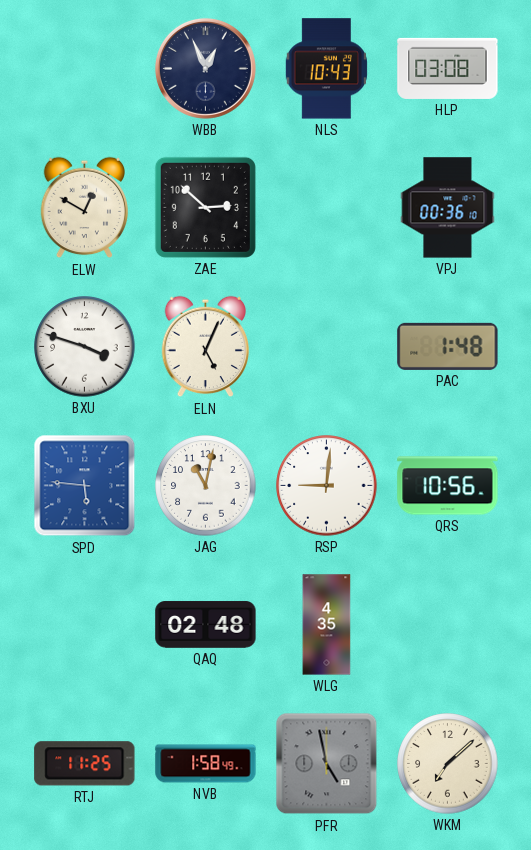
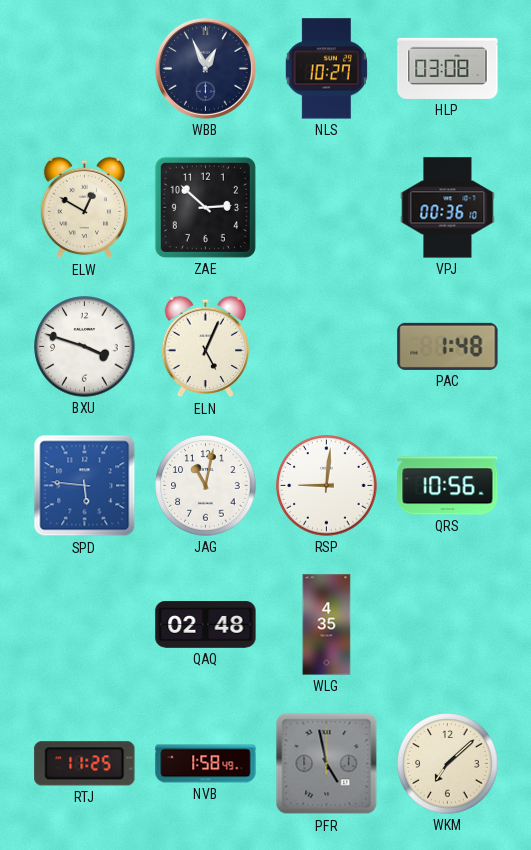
NLS: 10:43 -> 10:27 (326, 69)
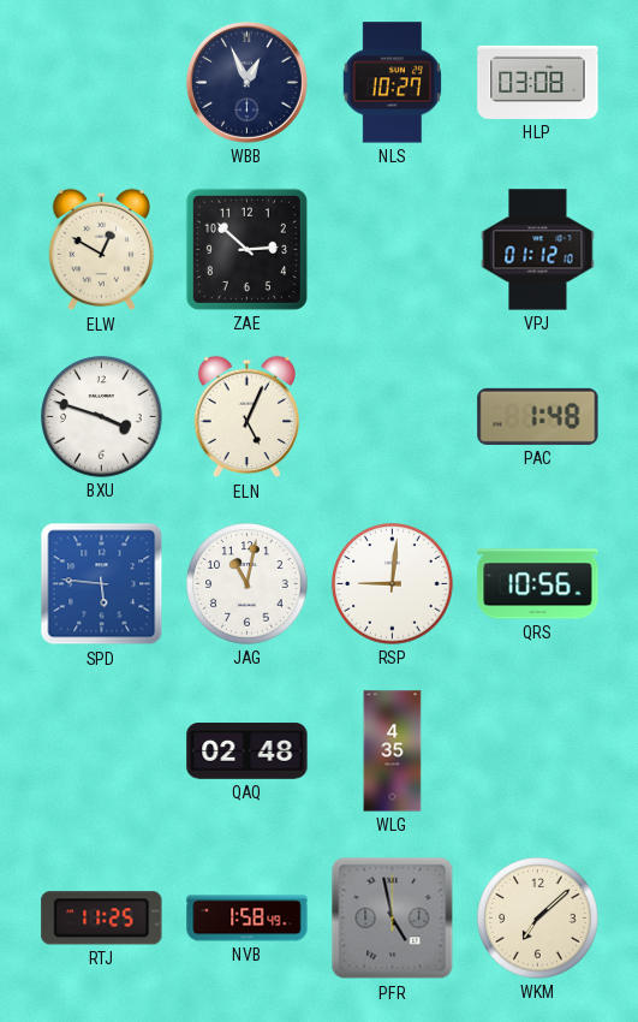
VPJ: 00:36 -> 01:12 (538, 250)
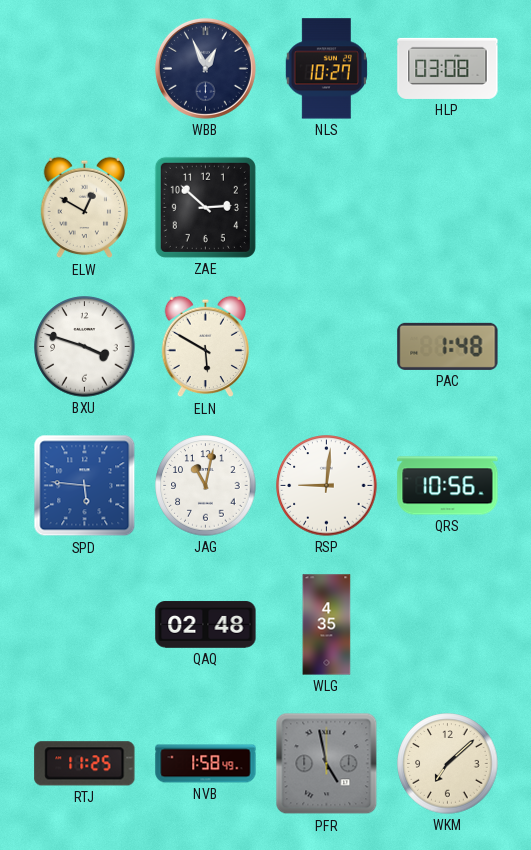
VPJ: 01:12 -> none (538, 250)
ELN: 5:04 -> 5:50 (206, 347)
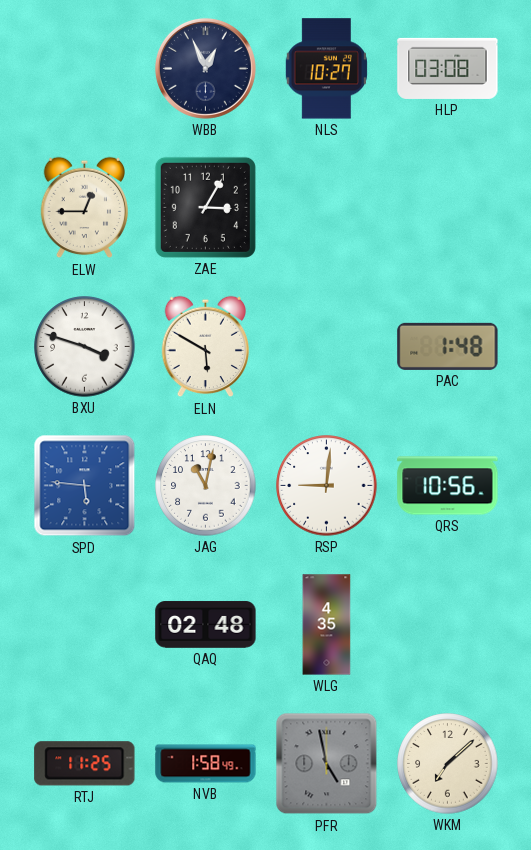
ELW: 12:50 -> 12:45 (85, 208)
ZAE: 2:52 -> 3:05 (205, 207)
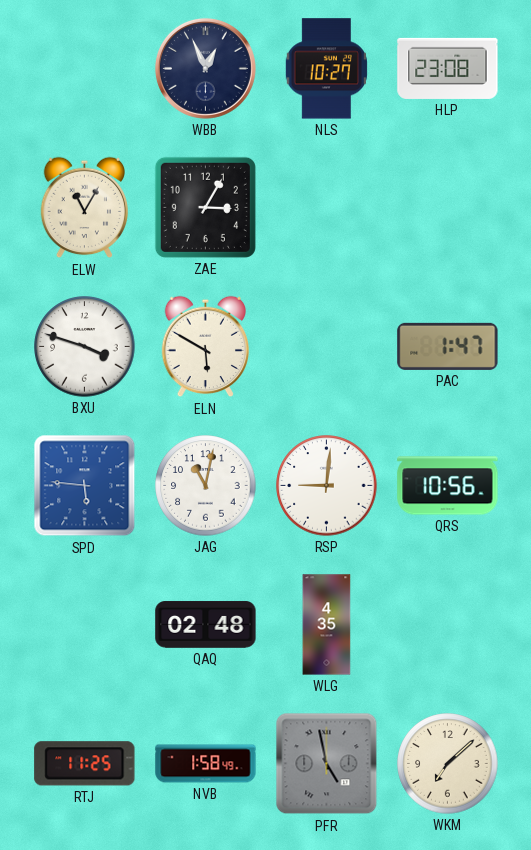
HLP: 03:08 -> 23:08 (448, 68)
ELW: 12:45 -> 11:05 (85, 208)
PAC: 1:48 -> 1:47 (448, 346)
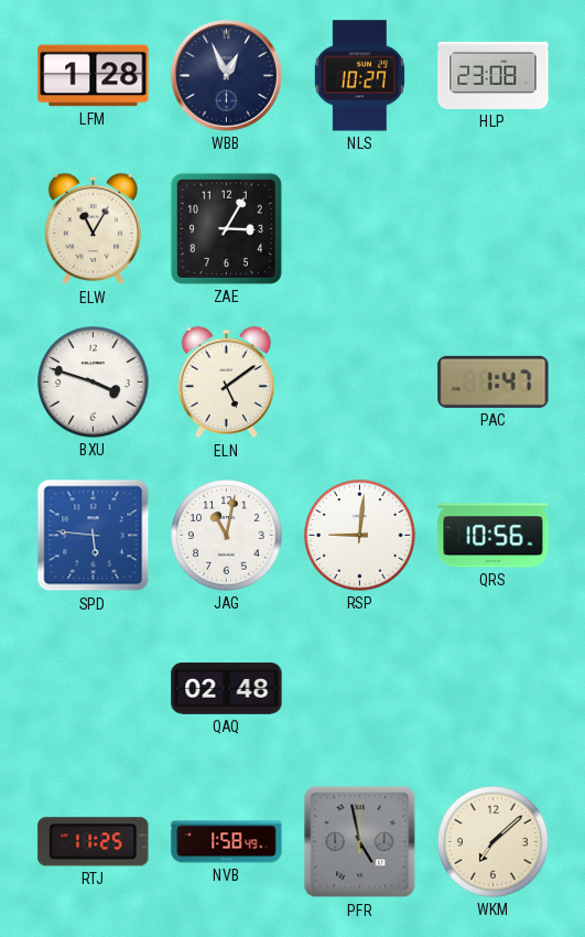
LFM: none -> 1:28 (94, 76)
ELN: 5:50 -> 5:09 (227, 383)
WLG: 4:35 -> none (327, 625)
